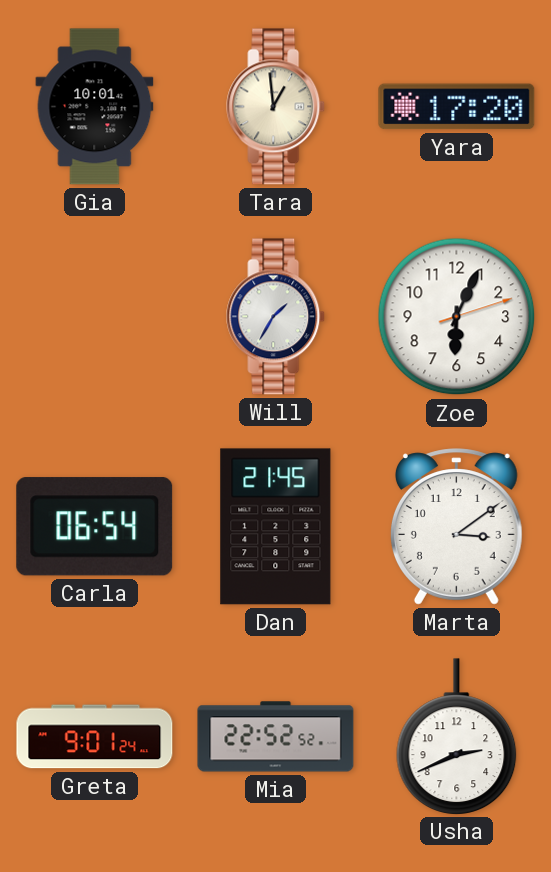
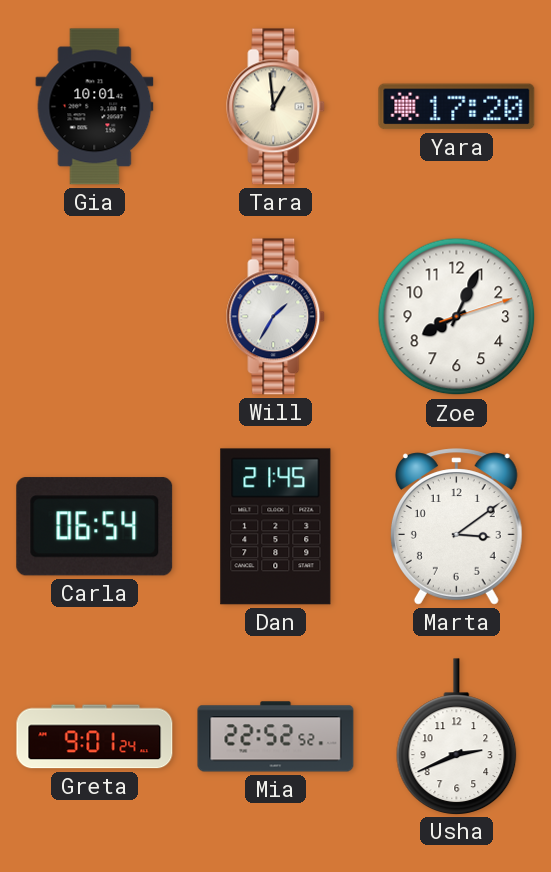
Zoe: 6:04 -> 8:04 (457, 317)
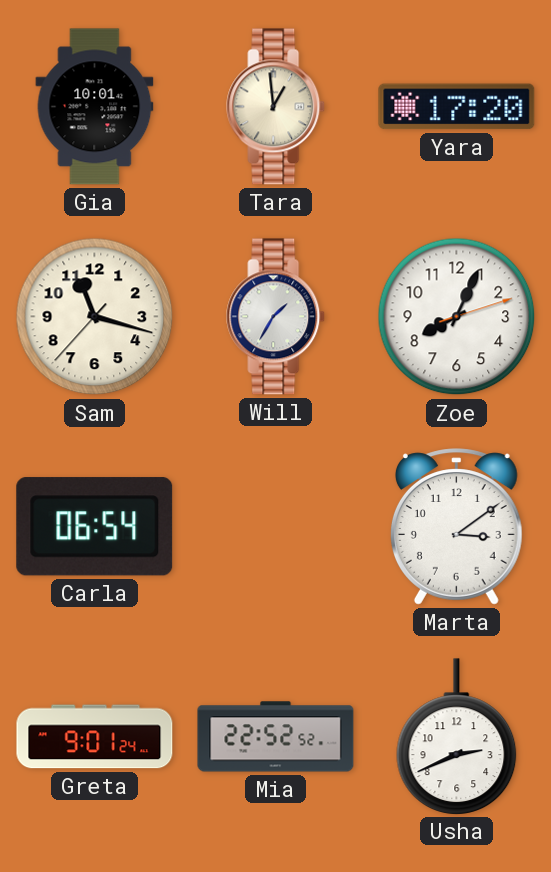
Sam: none -> 11:17 (95, 317)
Dan: 21:45 -> none (276, 527)
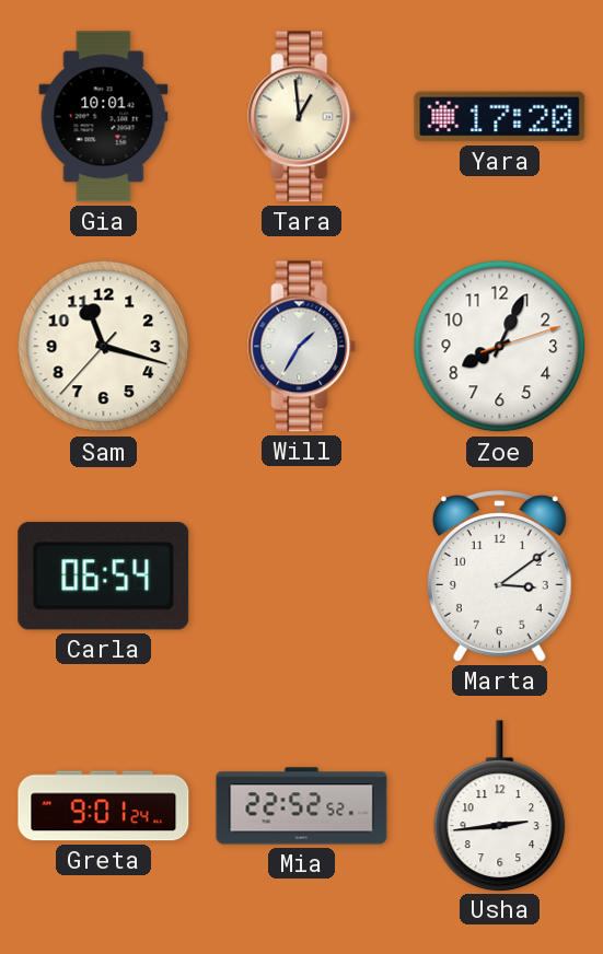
Usha: 2:41 -> 2:44 (500, 805)
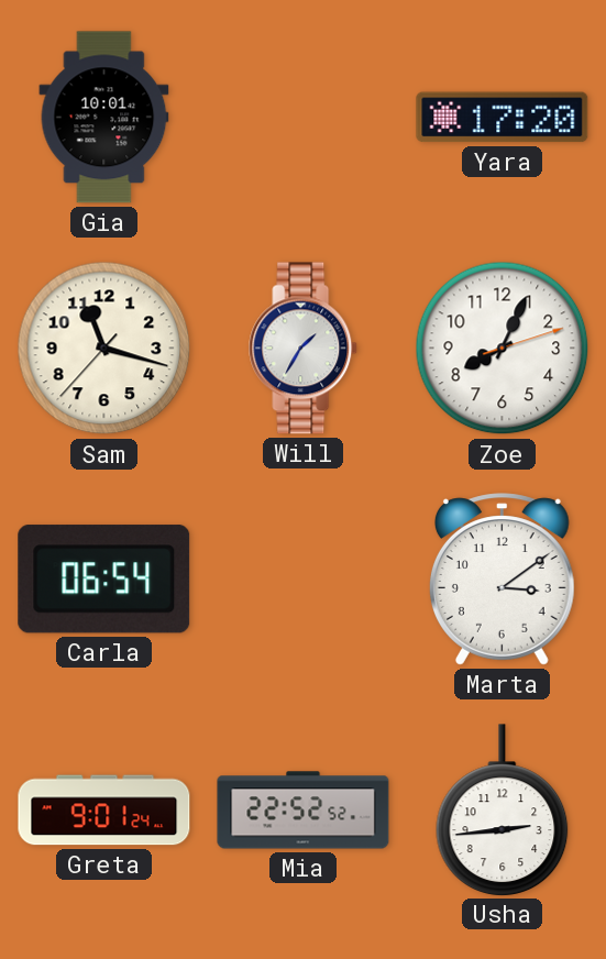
Tara: 12:59 -> none (302, 117)
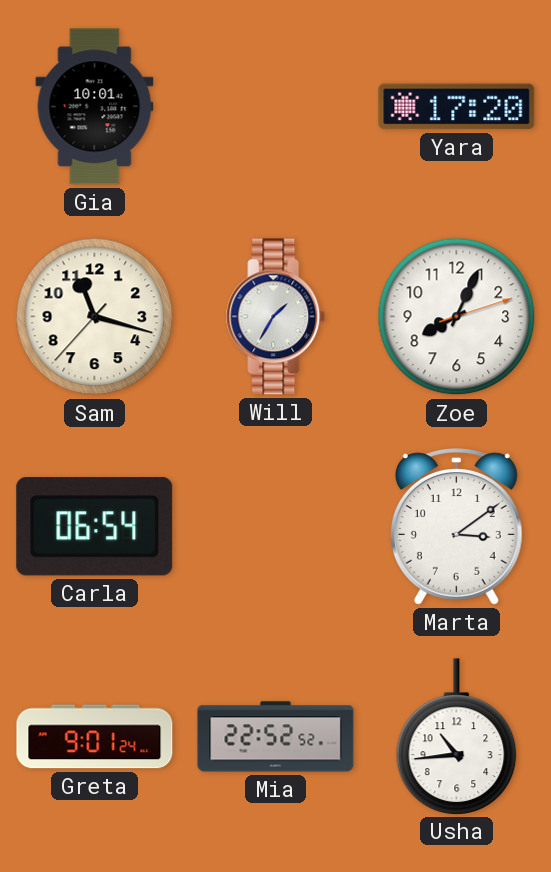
Usha: 2:44 -> 10:44 (457, 736)
